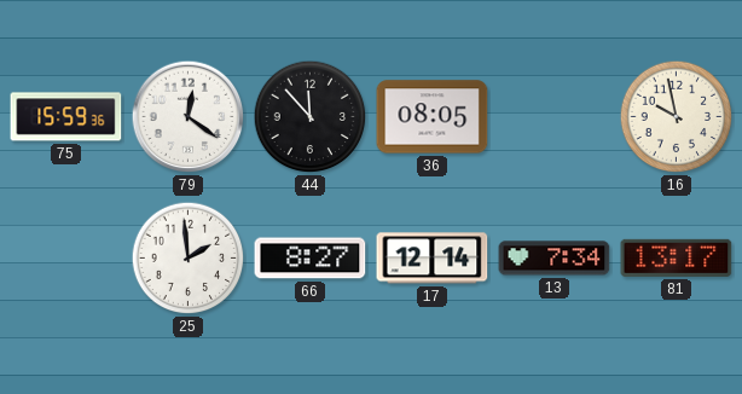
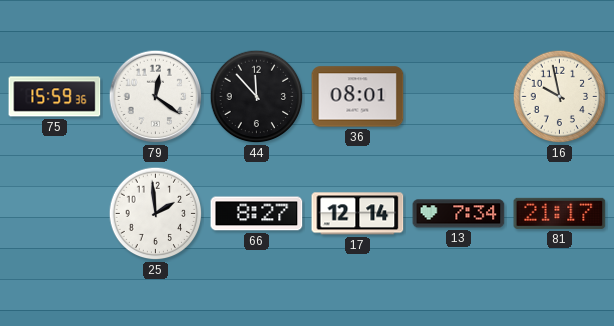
36: 08:05 -> 08:01 (358, 97)
81: 13:17 -> 21:17 (560, 213)
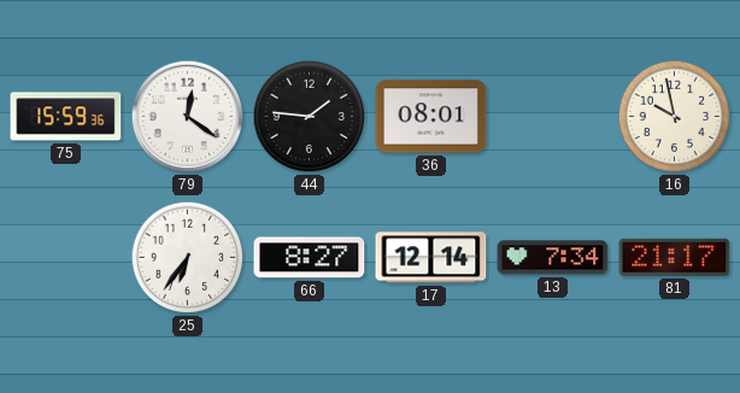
44: 11:53 -> 1:46 (310, 117)
25: 1:59 -> 6:36 (188, 258)
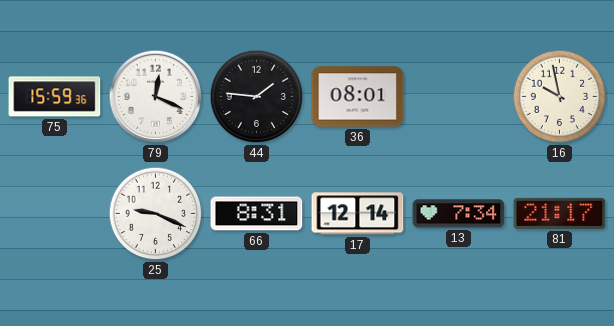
79: 12:21 -> 12:19 (156, 97)
25: 6:36 -> 9:19 (156, 214)
66: 8:27 -> 8:31 (257, 214)
